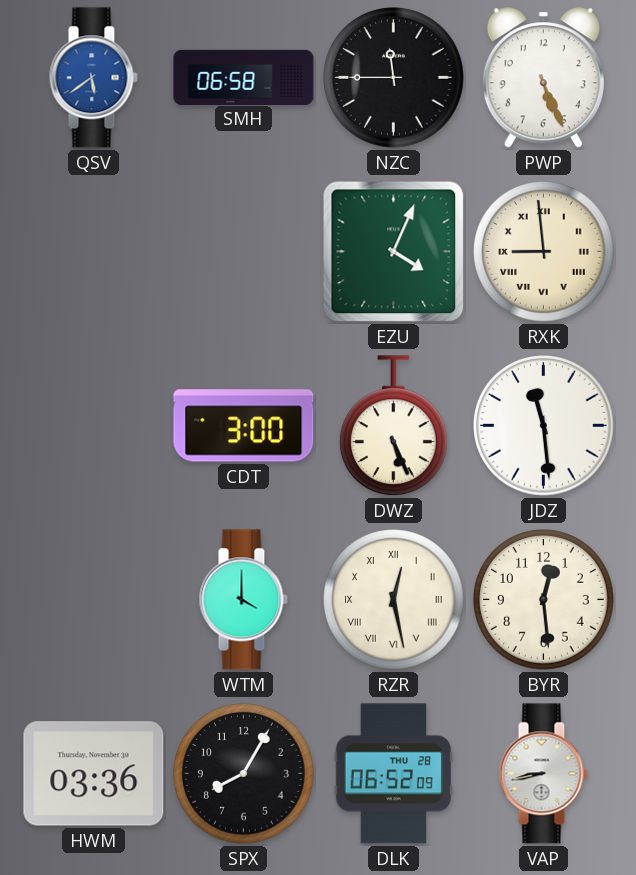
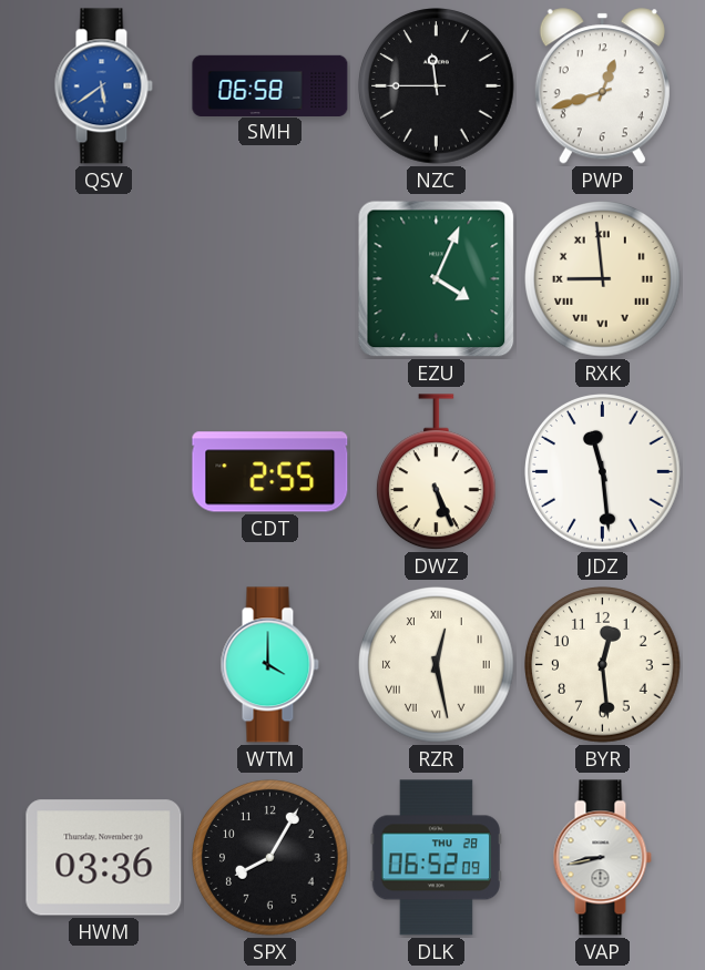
PWP: 5:26 -> 12:42 (602, 86)
CDT: 3:00 -> 2:55 (270, 472)
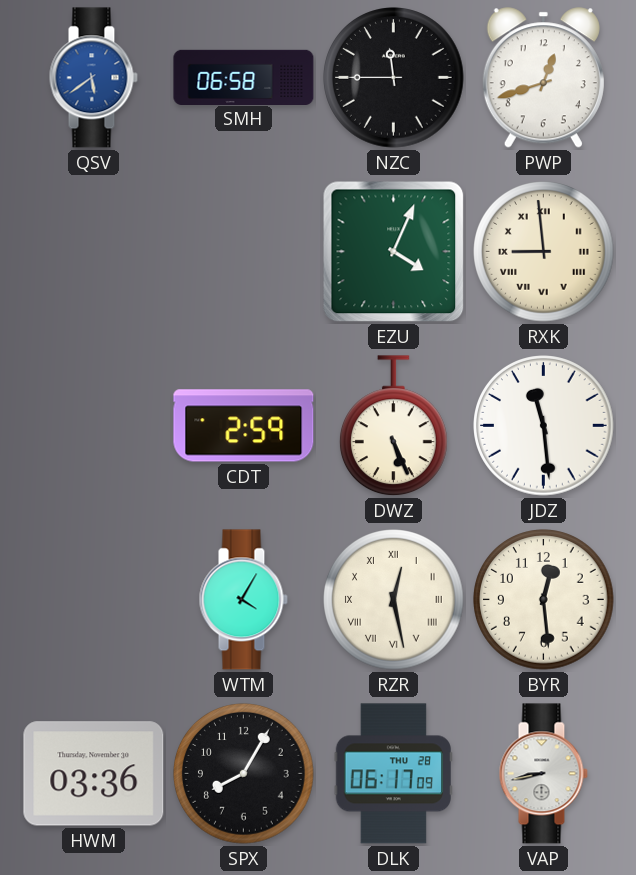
CDT: 2:55 -> 2:59 (244, 426)
WTM: 4:00 -> 4:05 (243, 600)
DLK: 06:52 -> 06:17 (393, 774)
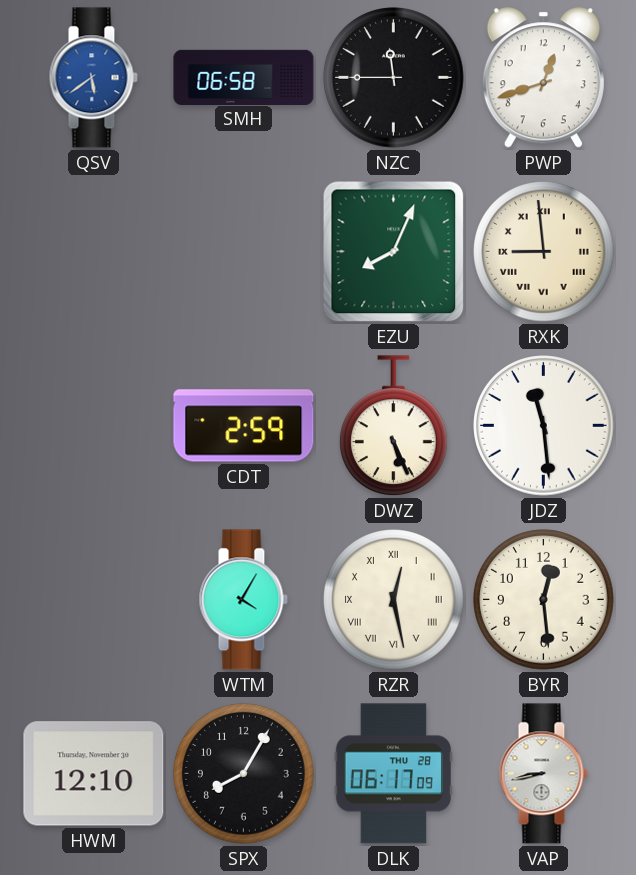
EZU: 4:04 -> 8:04 (394, 252)
HWM: 03:36 -> 12:10 (94, 774)
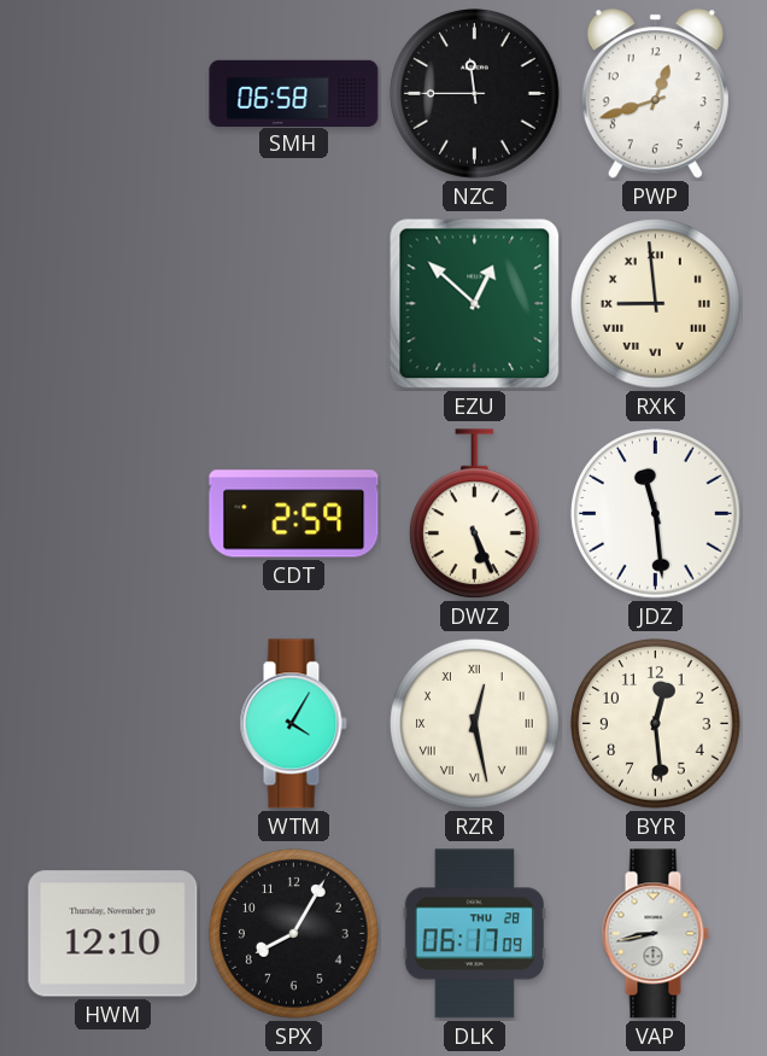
QSV: 5:39 -> none (93, 78)
EZU: 8:04 -> 12:52 (475, 304)
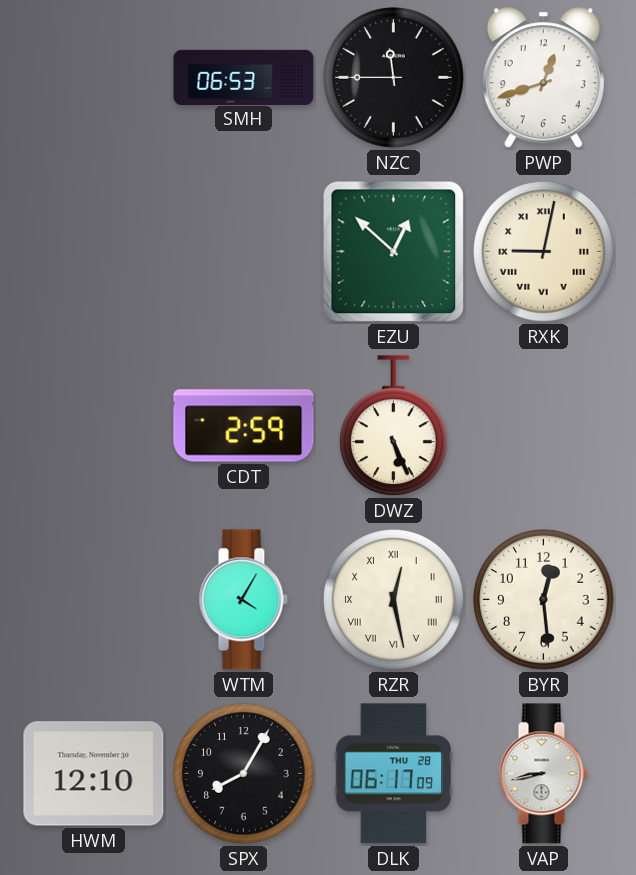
SMH: 06:58 -> 06:53 (244, 77)
RXK: 8:59 -> 9:02 (544, 252)
JDZ: 11:29 -> none (656, 514)
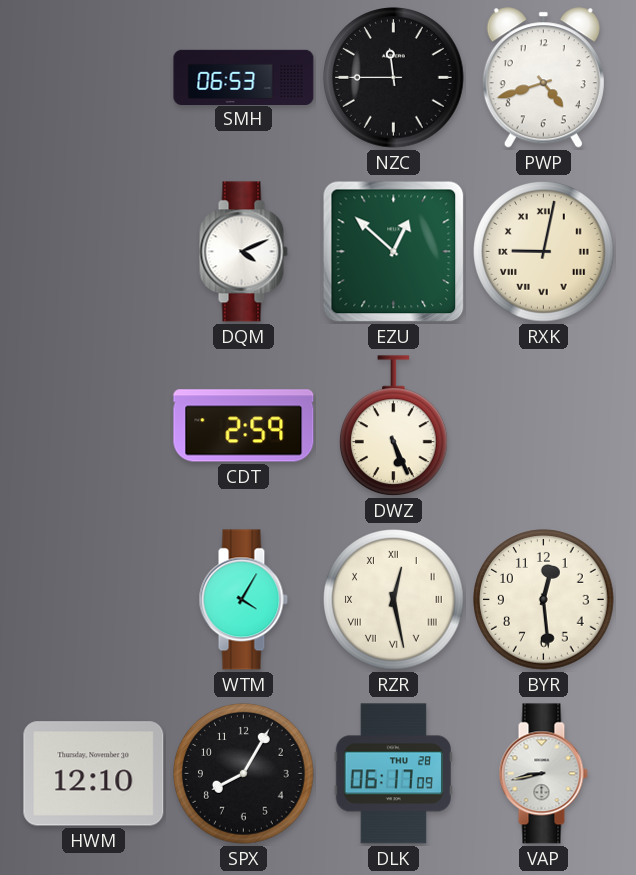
PWP: 12:42 -> 4:42 (543, 78)
DQM: none -> 4:11 (243, 252)
